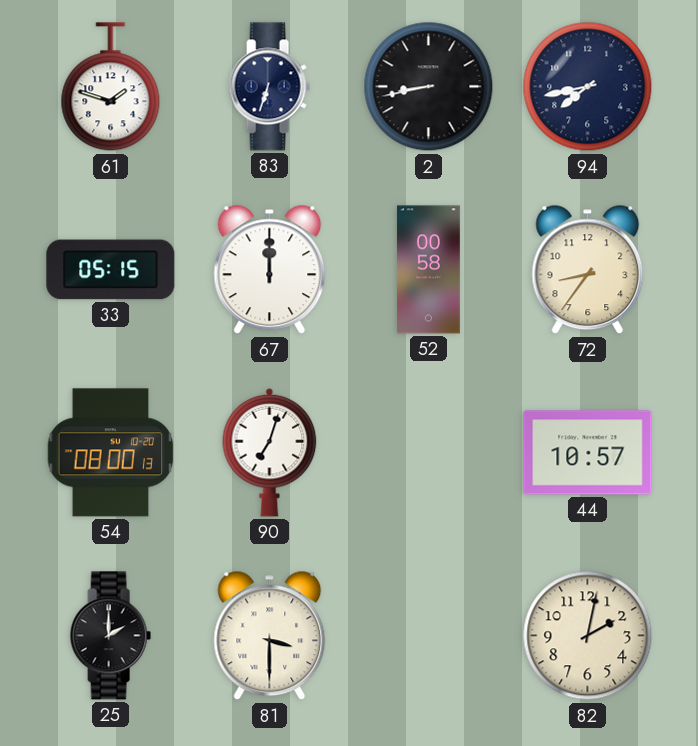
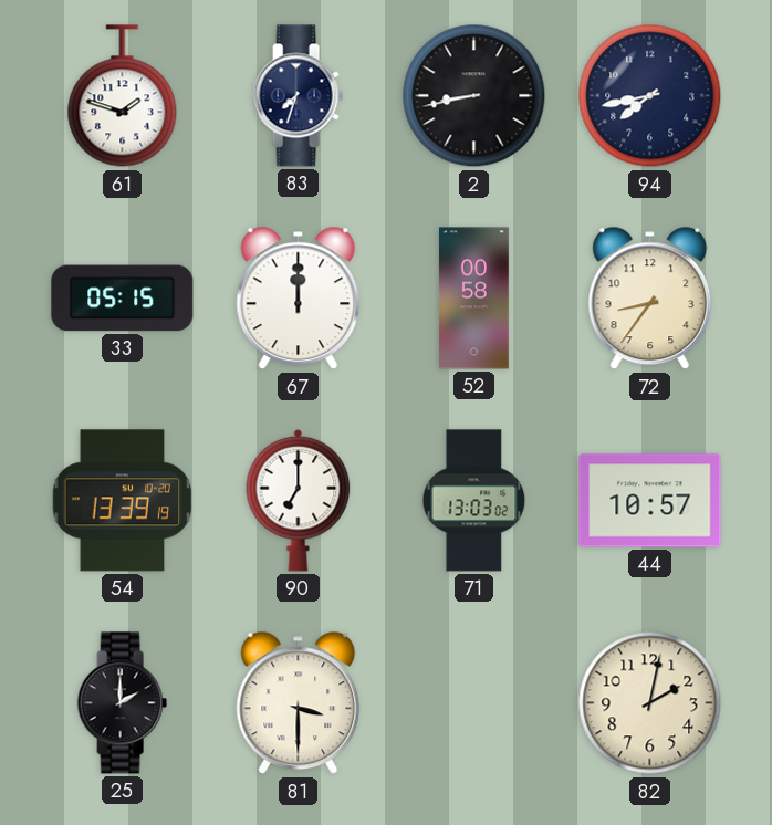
83: 6:33 -> 7:33 (298, 96)
54: 08:00 -> 13:39 (123, 501)
90: 7:03 -> 7:00 (299, 500)
71: none -> 13:03 (474, 501)
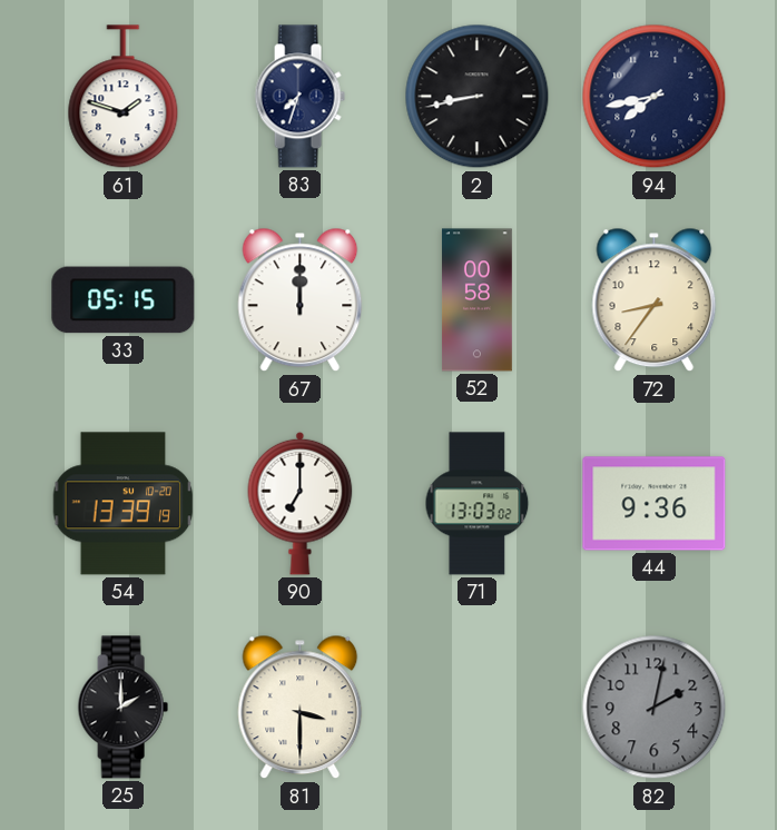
44: 10:57 -> 9:36 (655, 504)
82 dial: cream -> grey (655, 708)
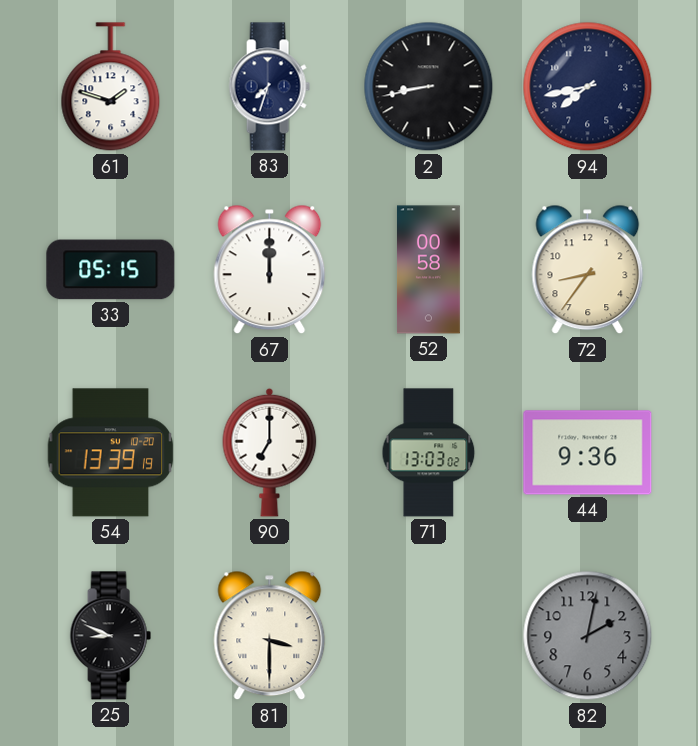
25: 2:00 -> 8:49 (110, 636)
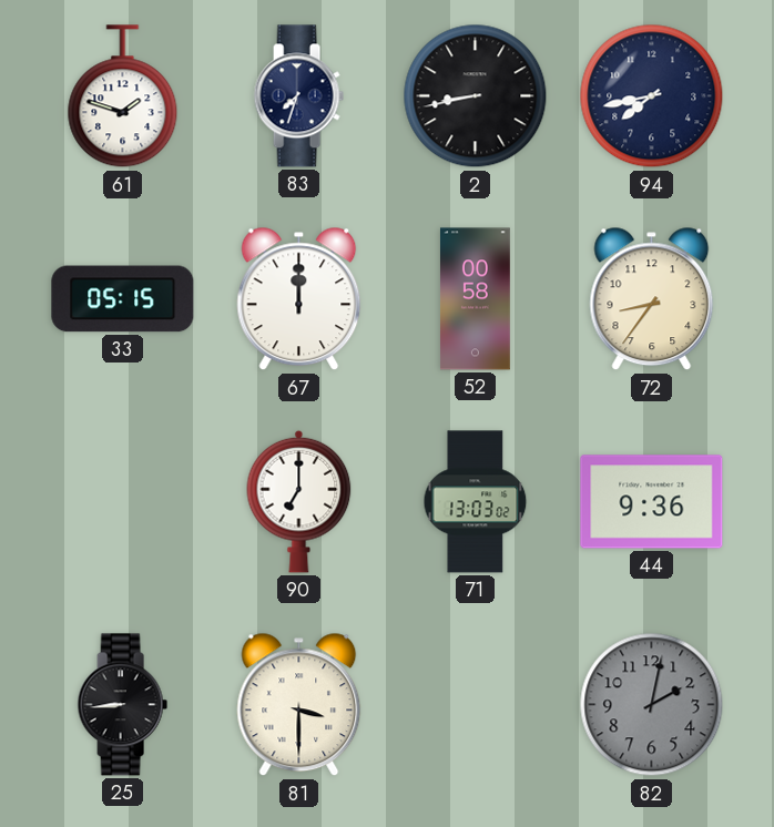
54: 13:39 -> none (111, 453)
25: 8:49 -> 8:44 (122, 705)
